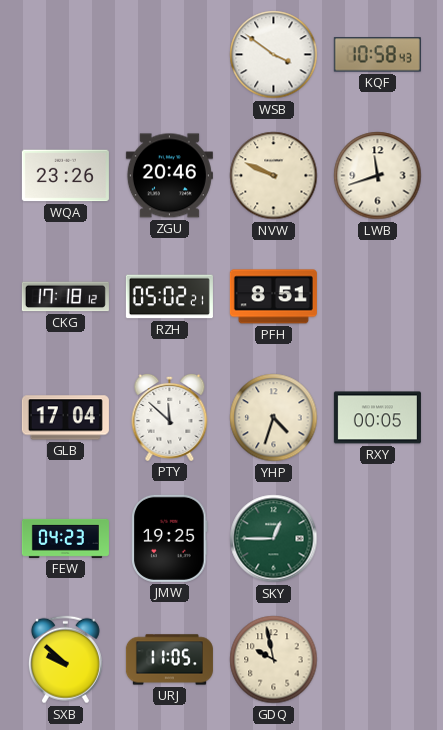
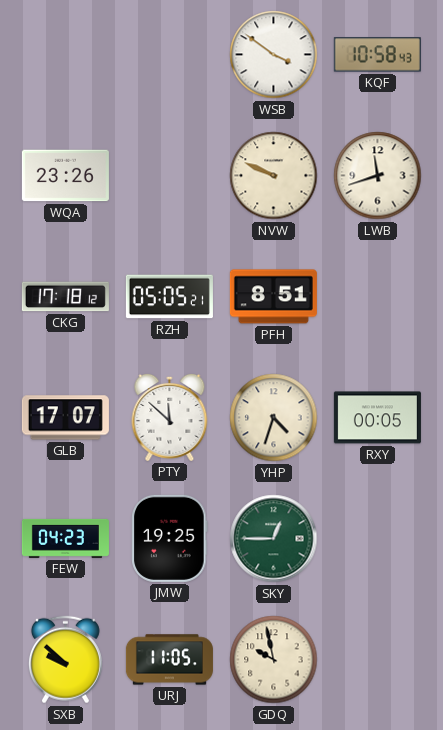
ZGU: 20:46 -> none (169, 176)
RZH: 05:02 -> 05:05 (169, 297)
GLB: 17:04 -> 17:07 (65, 418)
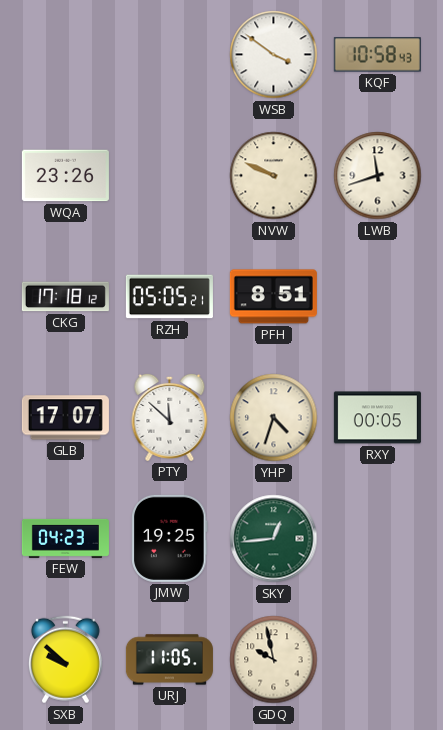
SKY: 12:45 -> 12:44 (274, 539)
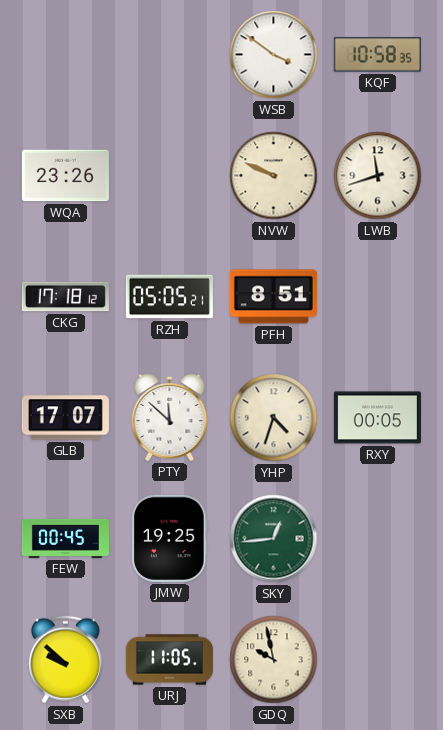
KQF: 10:58:43 -> 10:58:35 (377, 55)
FEW: 04:23 -> 00:45 (65, 538)
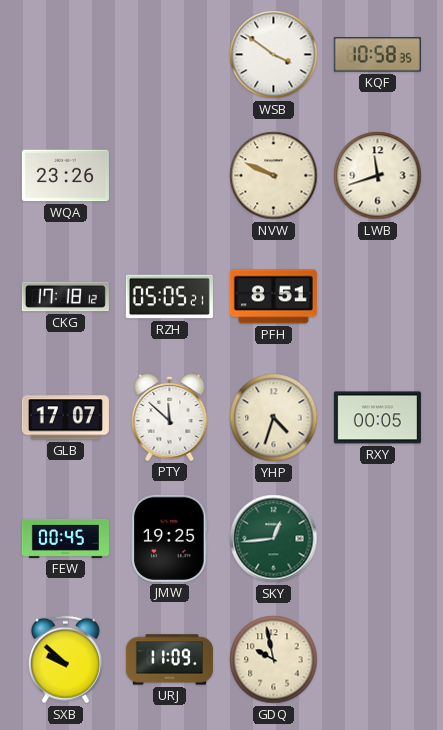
URJ: 11:05 -> 11:09 (169, 660)
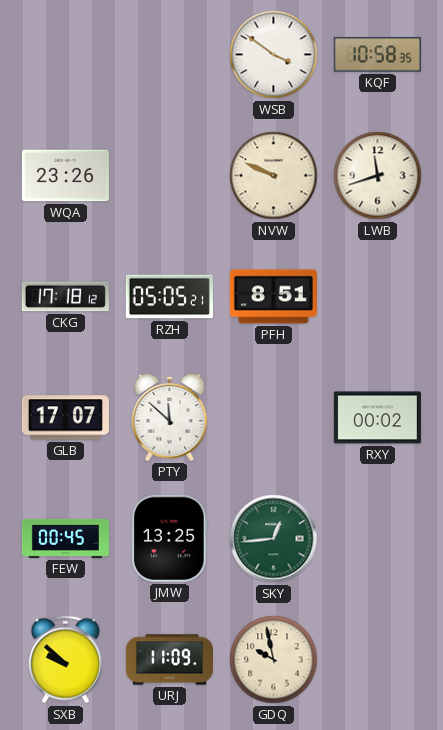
YHP: 4:33 -> none (274, 418)
RXY: 00:05 -> 00:02 (377, 418)
JMW: 19:25 -> 13:25 (170, 538)
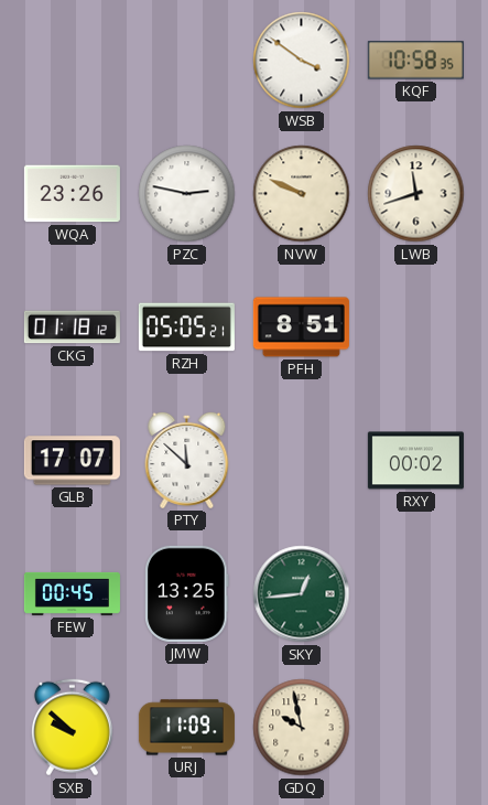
PZC: none -> 2:47 (187, 194)
CKG: 17:18 -> 01:18 (72, 328)
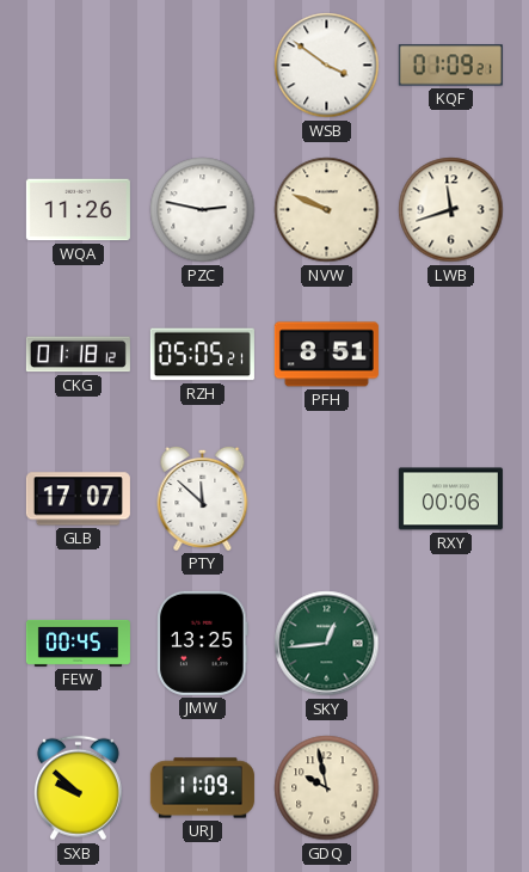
KQF: 10:58 -> 01:09 (450, 66)
WQA: 23:26 -> 11:26 (78, 210)
RXY: 00:02 -> 00:06 (450, 499)
